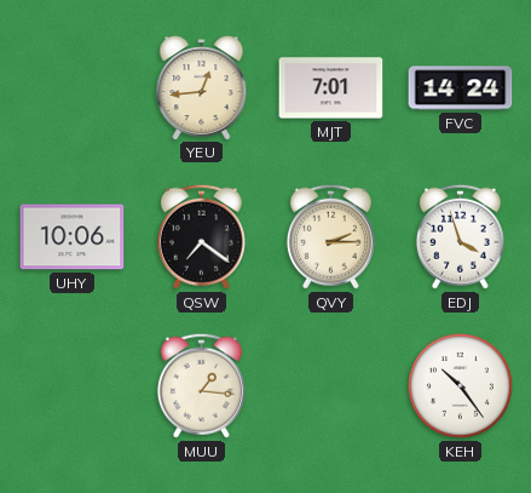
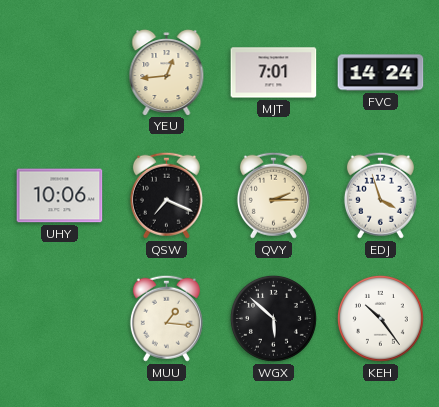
QSW: 7:21 -> 7:19 (166, 195)
WGX: none -> 5:52 (273, 318)
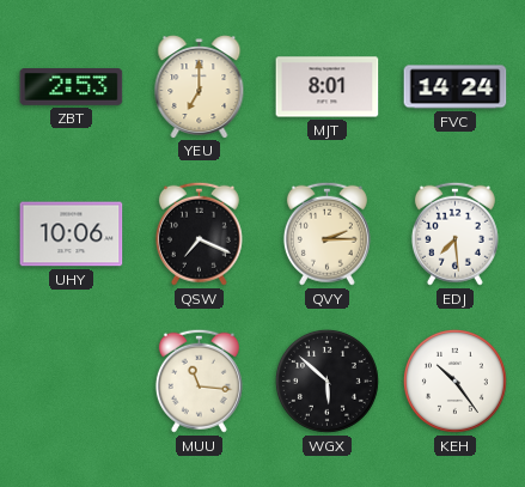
ZBT: none -> 2:53 (72, 87)
YEU: 12:44 -> 7:00 (200, 87)
MJT: 7:01 -> 8:01 (328, 87)
EDJ: 3:57 -> 7:29 (454, 233)
MUU: 1:16 -> 11:16 (199, 381)
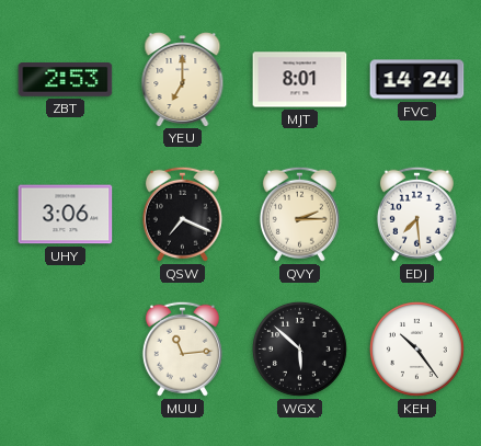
UHY: 10:06 -> 3:06 (66, 215)
MUU: 11:16 -> 11:14 (182, 348)
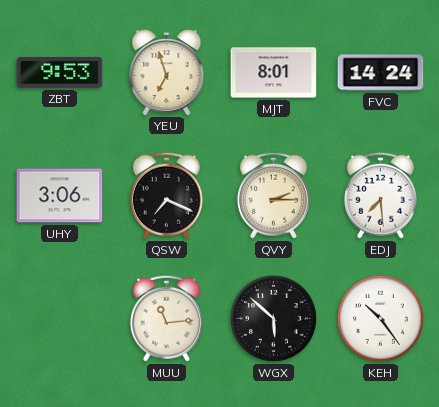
ZBT: 2:53 -> 9:53 (60, 73)
YEU: 7:00 -> 6:57 (167, 73)
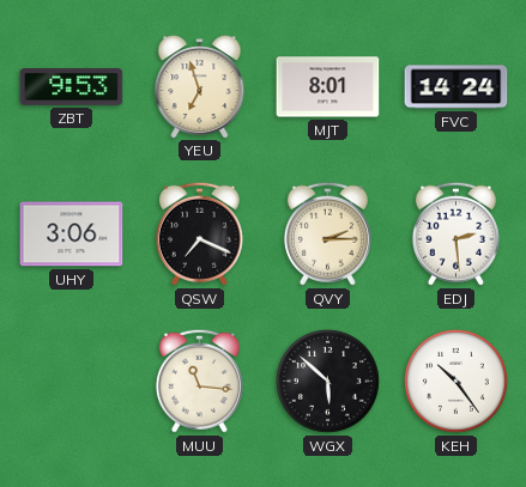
EDJ: 7:29 -> 2:29 (455, 233)
MUU: 11:14 -> 11:16 (199, 381)
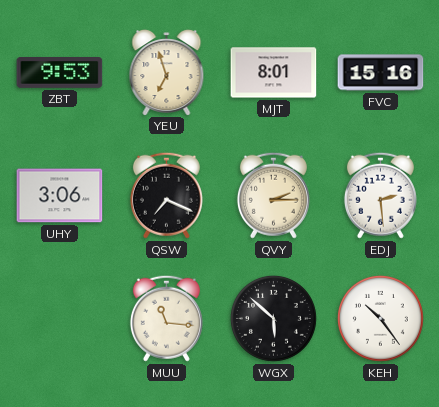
FVC: 14:24 -> 15:16 (381, 73)
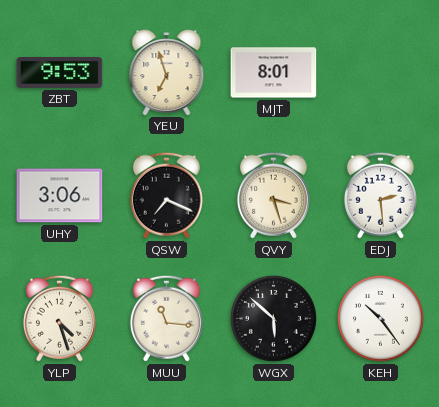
FVC: 15:16 -> none (381, 73)
QVY: 2:15 -> 3:27 (273, 195)
YLP: none -> 4:27 (59, 318)
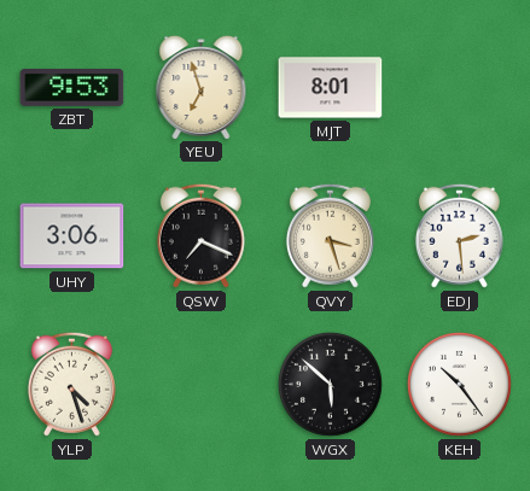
MUU: 11:16 -> none (166, 318)
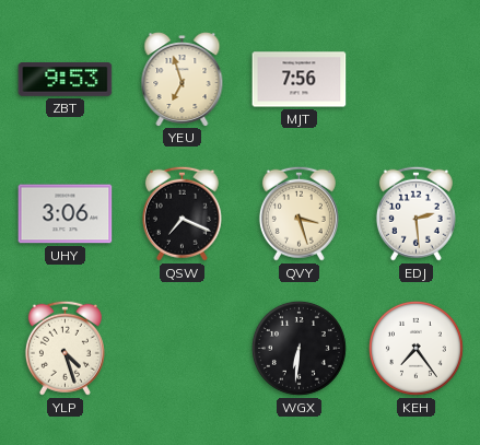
MJT: 8:01 -> 7:56 (300, 80)
WGX: 5:52 -> 6:31 (298, 348)
KEH: 10:24 -> 7:24 (415, 348)
